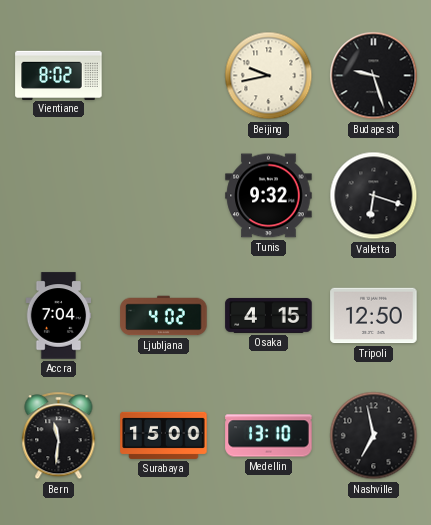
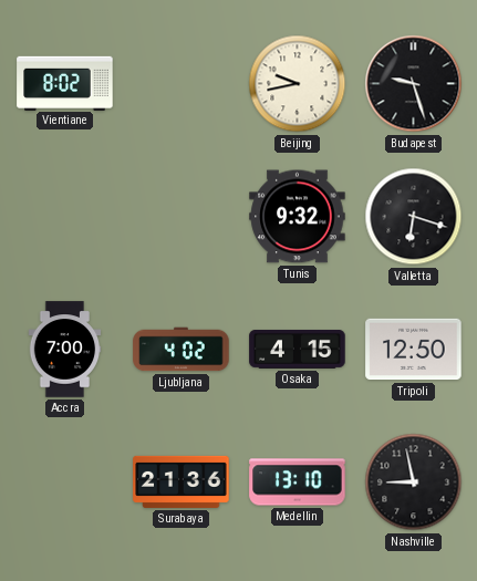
Accra: 7:04 -> 7:00 (65, 350)
Bern: 11:31 -> none (59, 436)
Surabaya: 15:00 -> 21:36 (182, 481)
Nashville: 6:58 -> 8:58 (414, 483)
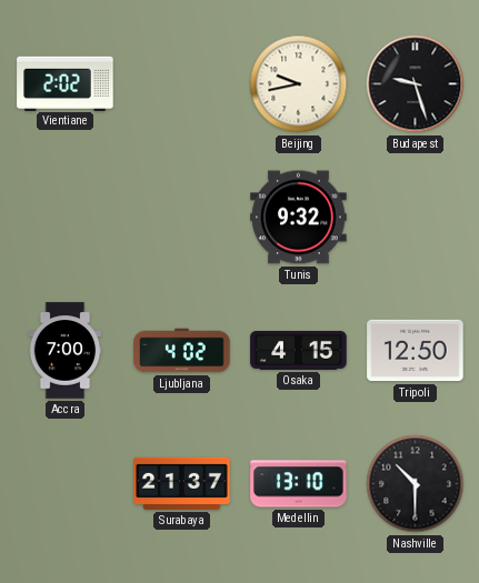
Vientiane: 8:02 -> 2:02 (66, 83)
Valletta: 6:18 -> none (414, 217)
Surabaya: 21:36 -> 21:37 (182, 483)
Nashville: 8:58 -> 10:30 (416, 484)
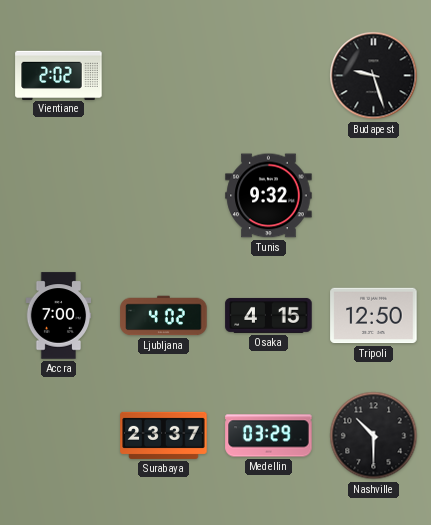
Beijing: 9:43 -> none (299, 84)
Surabaya: 21:37 -> 23:37 (164, 435)
Medellin: 13:10 -> 03:29 (269, 436)
